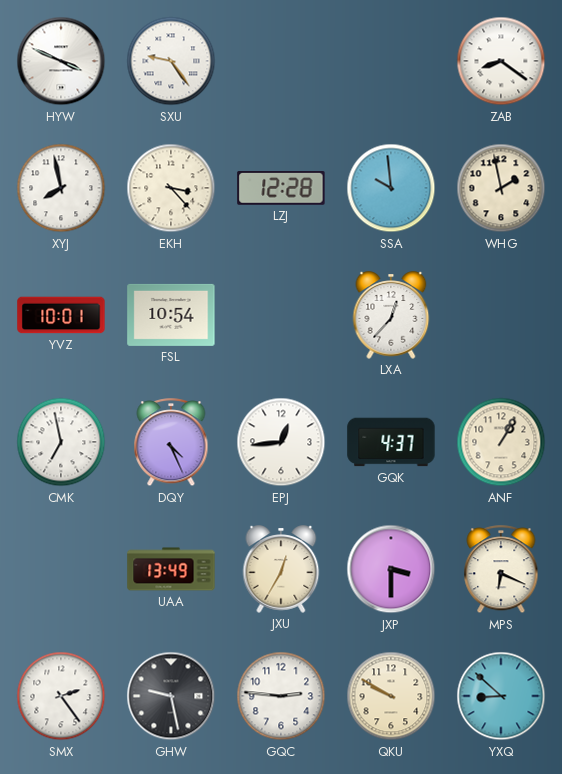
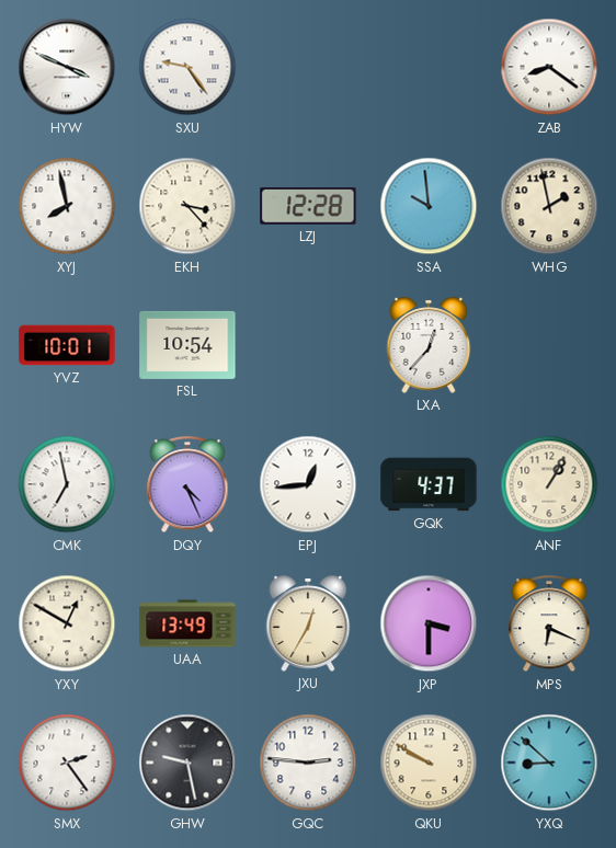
YXY: none -> 12:50 (67, 623)
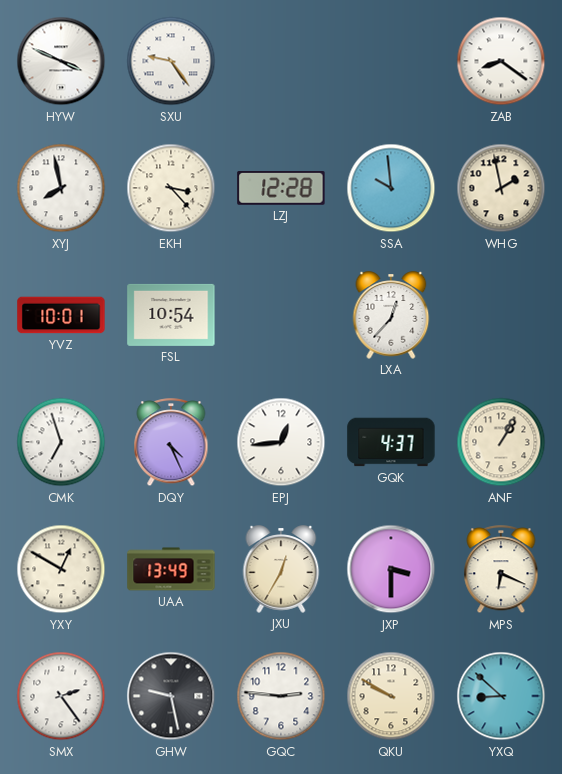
CMK: 6:58 -> 6:57 (61, 442)
